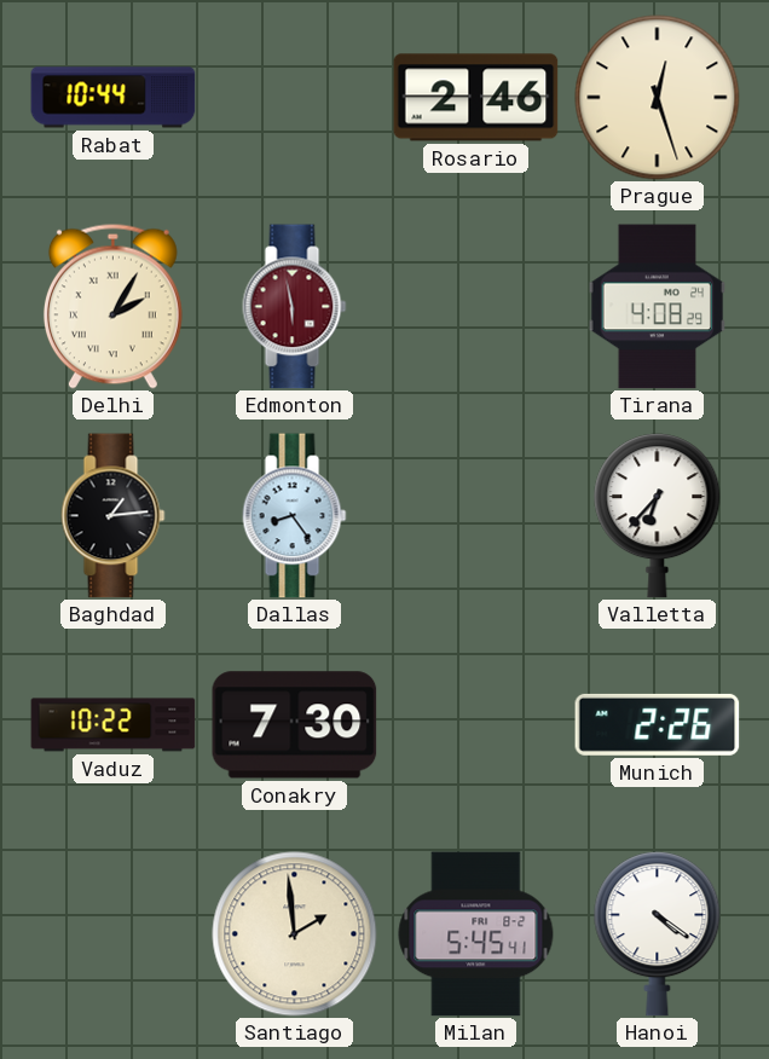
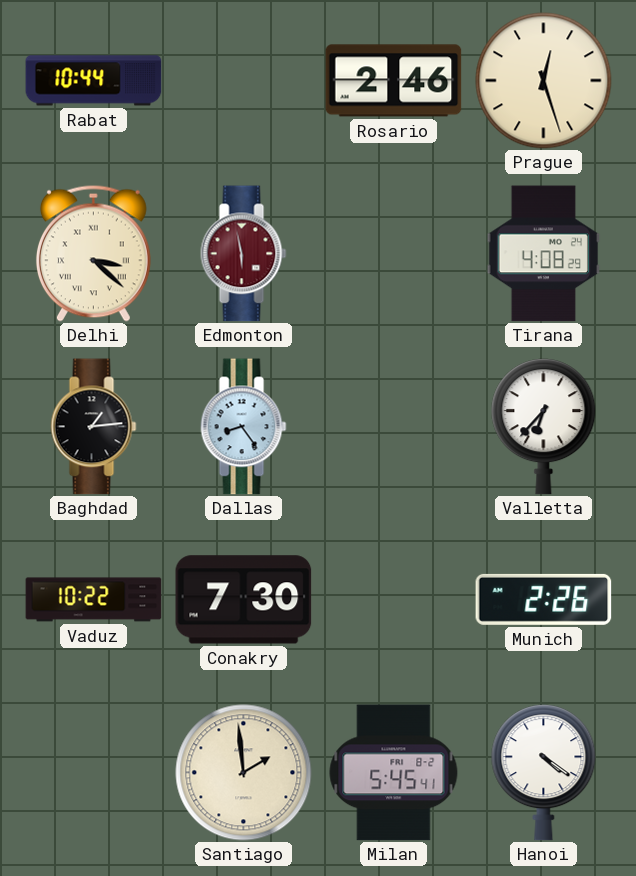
Delhi: 2:05 -> 3:22 (93, 253)
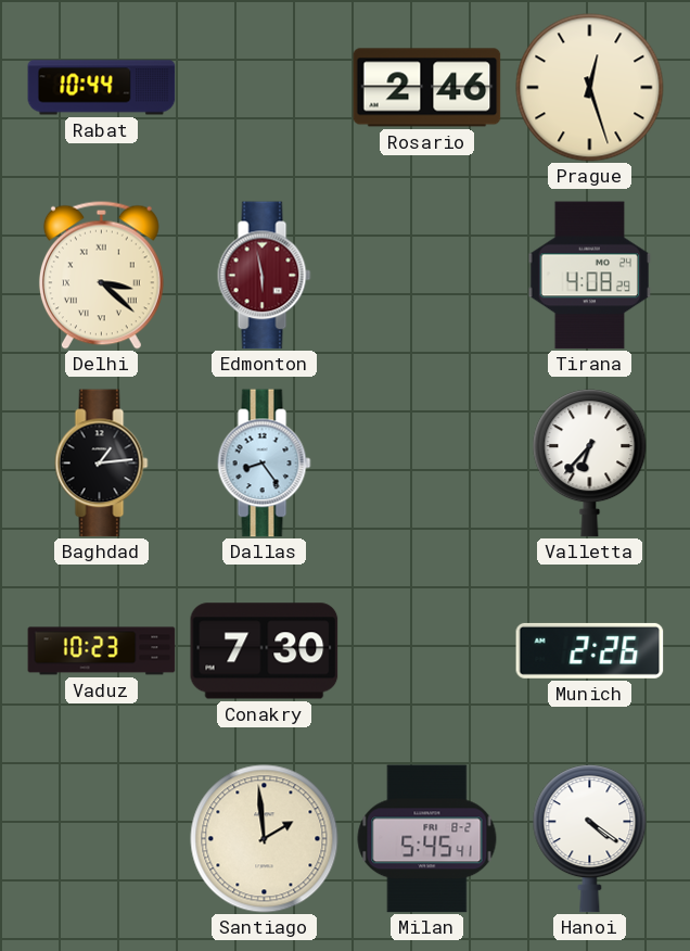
Vaduz: 10:22 -> 10:23 (102, 651)
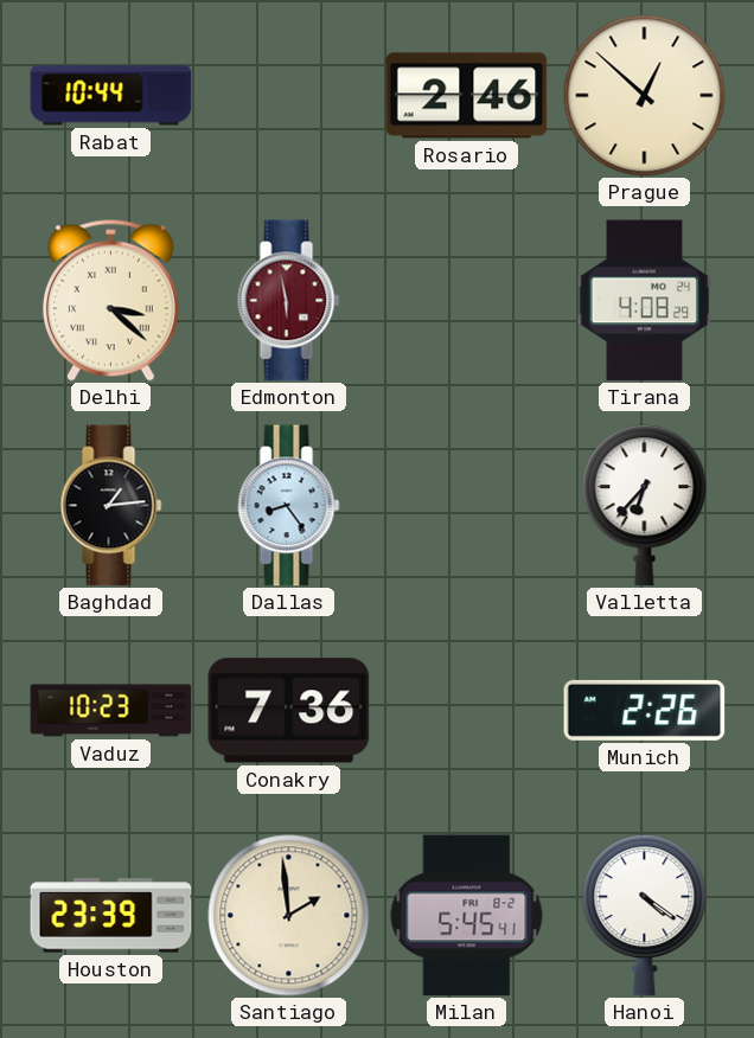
Prague: 12:27 -> 12:52 (645, 96)
Conakry: 7:30 -> 7:36 (289, 711)
Houston: none -> 23:39 (111, 916)
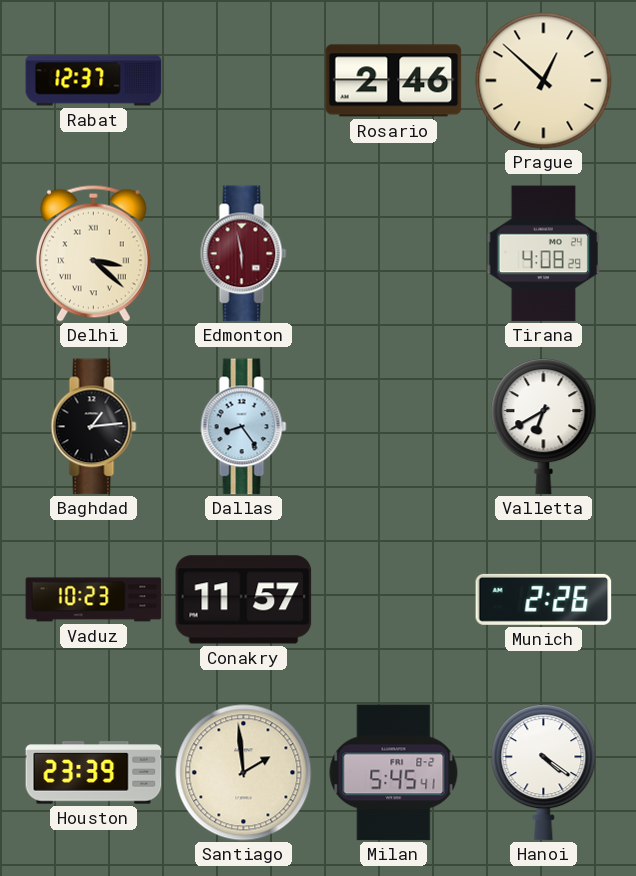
Rabat: 10:44 -> 12:37 (94, 81)
Valletta: 6:37 -> 6:40 (544, 427)
Conakry: 7:36 -> 11:57 (244, 600)
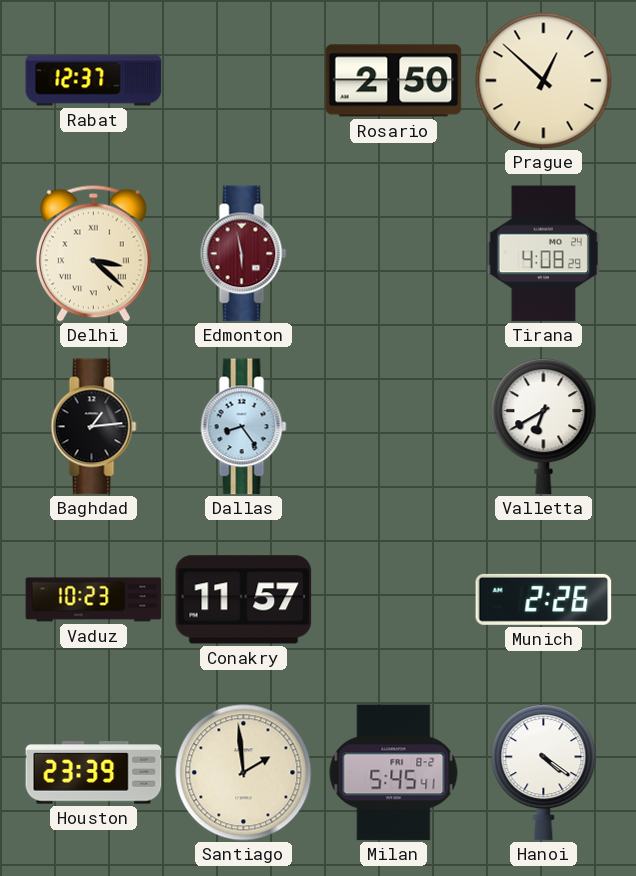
Rosario: 2:46 -> 2:50 (394, 81)
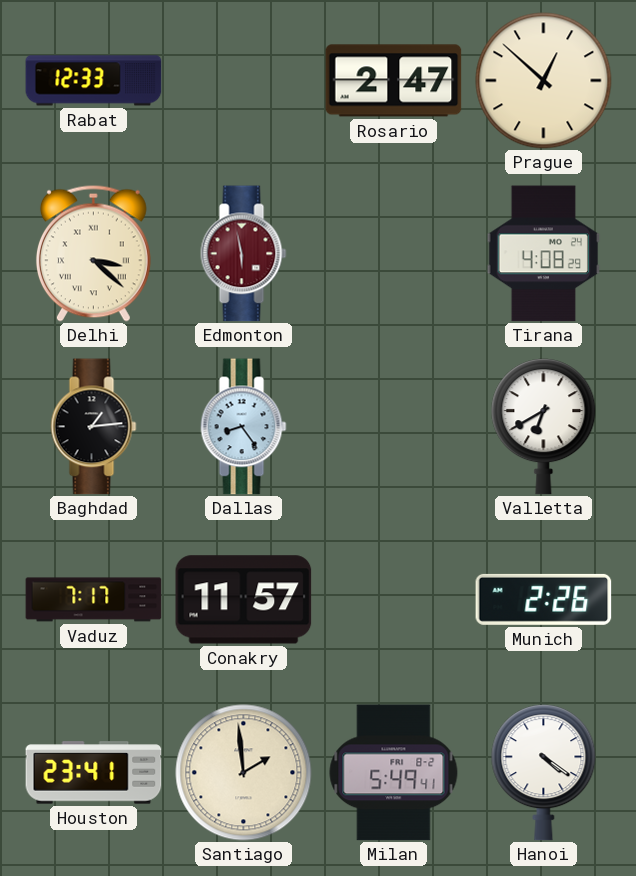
Rabat: 12:37 -> 12:33 (94, 81)
Rosario: 2:50 -> 2:47 (394, 81)
Vaduz: 10:23 -> 7:17 (94, 600)
Houston: 23:39 -> 23:41 (94, 773)
Milan: 5:45 -> 5:49 (394, 773)
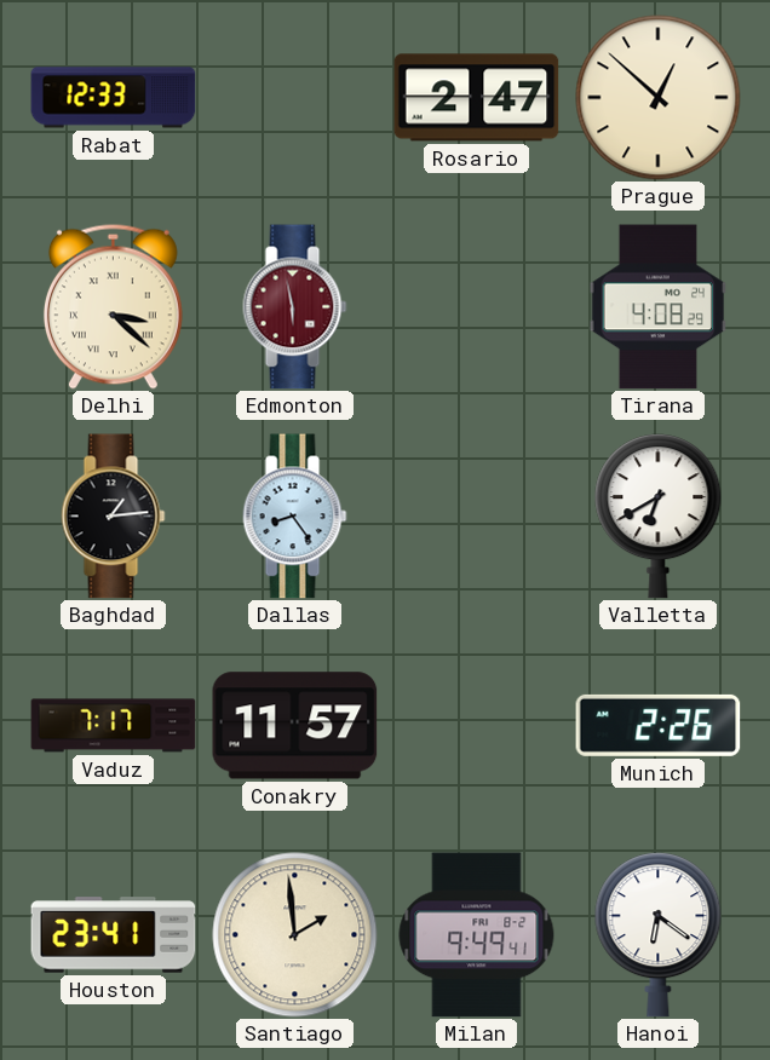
Milan: 5:49 -> 9:49 (477, 935)
Hanoi: 4:21 -> 6:21 (659, 935)
